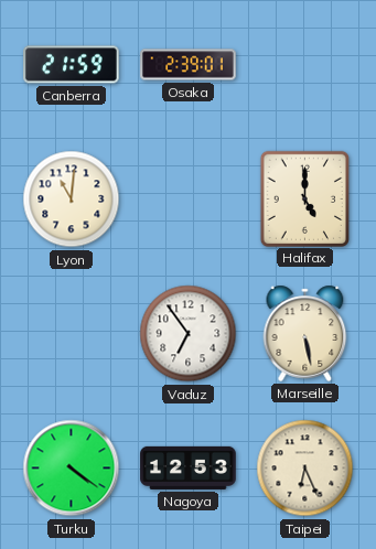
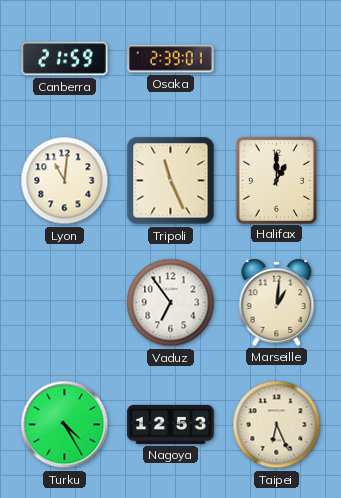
Tripoli: none -> 11:26 (171, 181)
Halifax: 5:00 -> 1:00 (276, 180)
Marseille: 5:28 -> 1:01 (277, 302)
Turku: 4:21 -> 4:25 (65, 425)
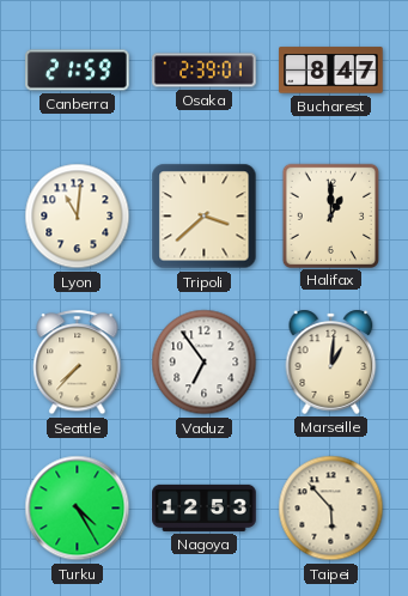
Bucharest: none -> 8:47 (331, 71)
Tripoli: 11:26 -> 3:38 (205, 217)
Seattle: none -> 7:37 (78, 363)
Taipei: 6:26 -> 5:53 (331, 509)
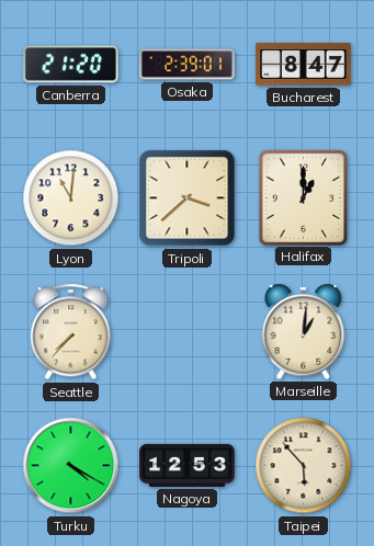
Canberra: 21:59 -> 21:20 (71, 65)
Vaduz: 6:54 -> none (205, 363)
Turku: 4:25 -> 4:20 (71, 466)
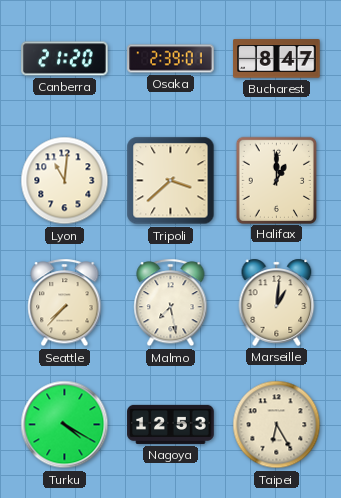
Malmo: none -> 7:28 (171, 303)
Taipei: 5:53 -> 6:25 (277, 425)
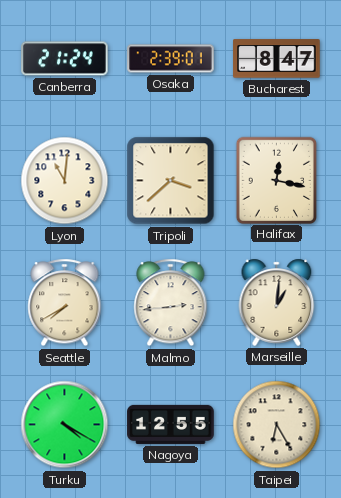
Canberra: 21:20 -> 21:24 (65, 59)
Halifax: 1:00 -> 12:17 (276, 180)
Seattle: 7:37 -> 7:40 (65, 303)
Malmo: 7:28 -> 2:44 (171, 303)
Nagoya: 12:53 -> 12:55 (171, 424)
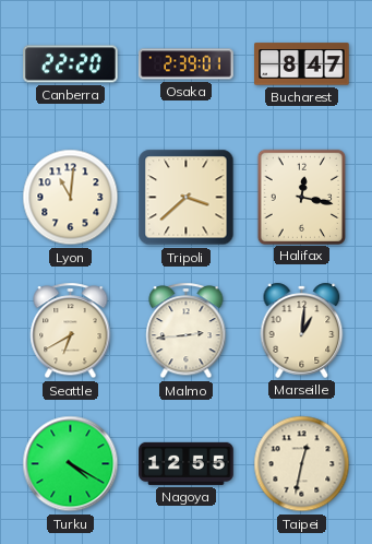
Canberra: 21:24 -> 22:20 (71, 64)
Seattle: 7:40 -> 6:40 (71, 331)
Taipei: 6:25 -> 12:32 (302, 464)
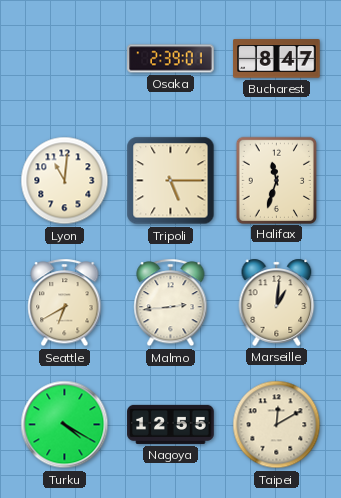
Canberra: 22:20 -> none (71, 64)
Tripoli: 3:38 -> 5:15 (171, 181)
Halifax: 12:17 -> 11:33 (276, 180)
Taipei: 12:32 -> 12:10 (277, 425)
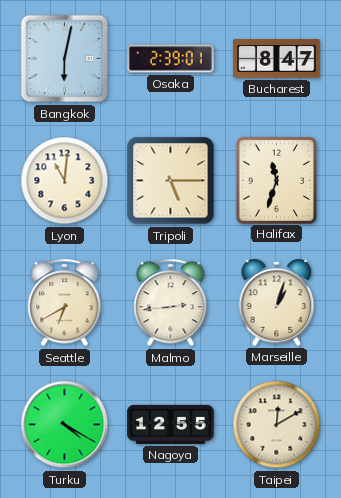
Bangkok: none -> 6:02 (65, 59)
Marseille: 1:01 -> 1:03 (277, 302)
